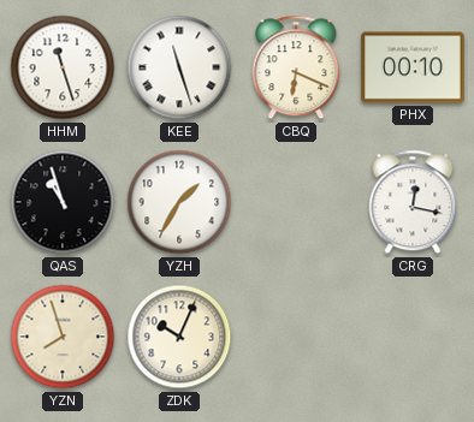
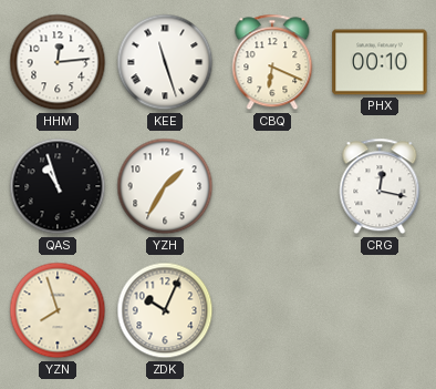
HHM: 11:27 -> 12:14 (58, 62)
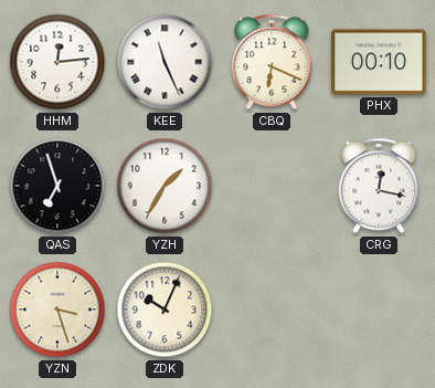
KEE: 11:27 -> 11:26 (165, 62)
QAS: 10:57 -> 6:57 (57, 186)
YZN: 7:57 -> 3:27 (57, 310)
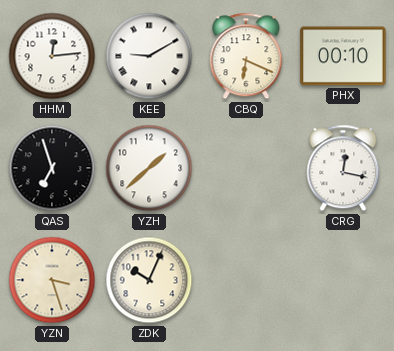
KEE: 11:26 -> 9:10 (149, 56)
YZH: 1:35 -> 1:38 (149, 168)
